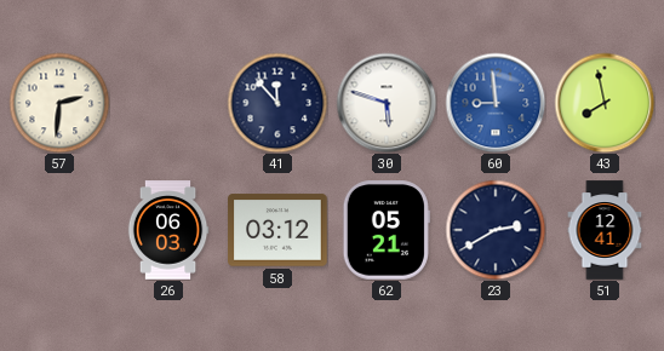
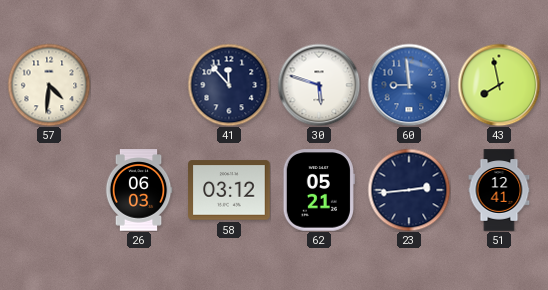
57: 2:31 -> 4:31 (49, 85)
23: 2:40 -> 2:44 (409, 190)
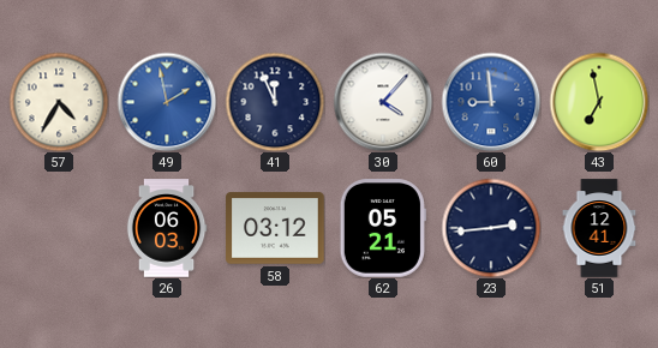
57: 4:31 -> 4:35 (59, 102)
49: none -> 1:58 (167, 102)
41: 11:53 -> 11:56 (275, 102)
30: 5:48 -> 4:07 (383, 102)
43: 7:58 -> 6:58 (599, 102)
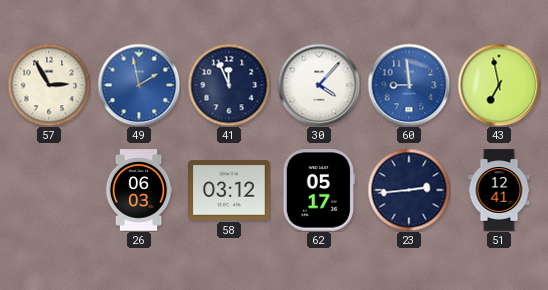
57: 4:35 -> 2:55 (49, 85)
62: 05:21 -> 05:17 (319, 190)
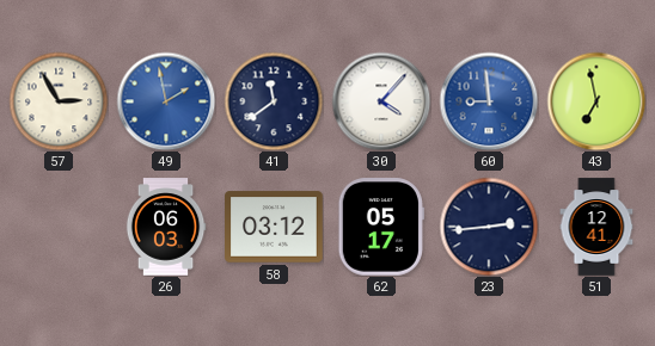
41: 11:56 -> 11:39 (274, 101)
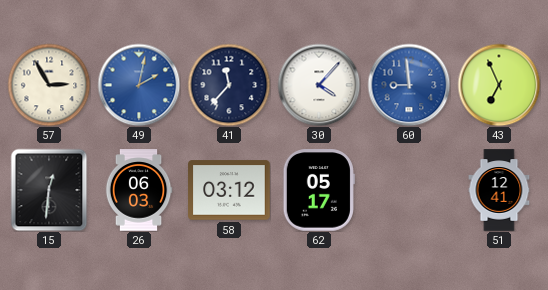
49: 1:58 -> 2:02 (139, 85)
41: 11:39 -> 11:37 (229, 85)
43: 6:58 -> 6:56 (499, 85)
15: none -> 12:31 (49, 190)
23: 2:44 -> none (489, 227)
